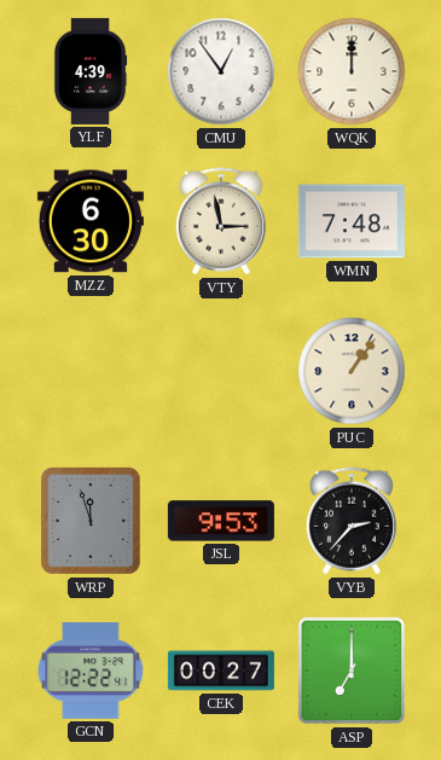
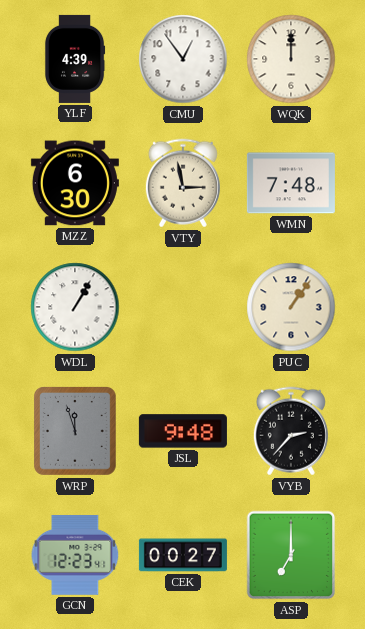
WDL: none -> 1:05 (75, 307)
JSL: 9:53 -> 9:48 (183, 431)
GCN: 12:22 -> 12:23 (75, 555)
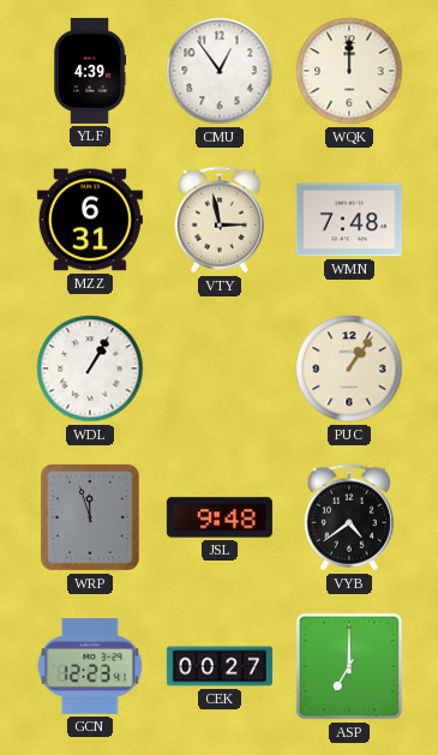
MZZ: 6:30 -> 6:31 (90, 220)
VYB: 2:37 -> 4:39 (349, 517)
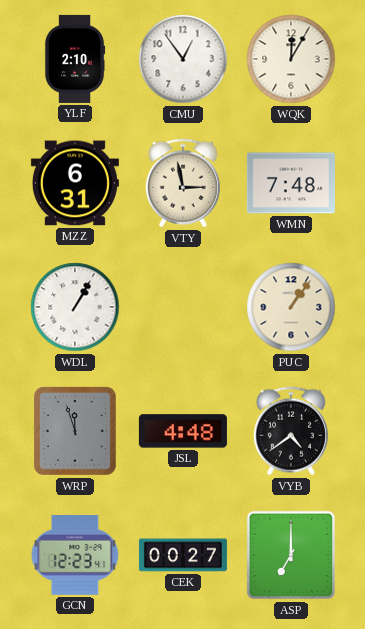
YLF: 4:39 -> 2:10 (75, 59)
WQK: 12:00 -> 12:05 (291, 59)
JSL: 9:48 -> 4:48 (183, 431)
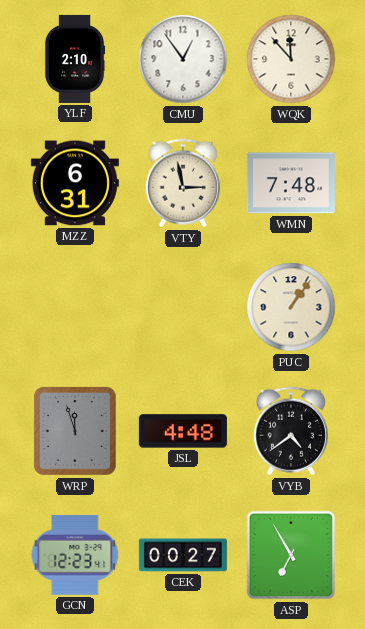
WQK: 12:05 -> 11:53 (291, 59)
WDL: 1:05 -> none (75, 307)
ASP: 7:00 -> 6:55 (291, 555)
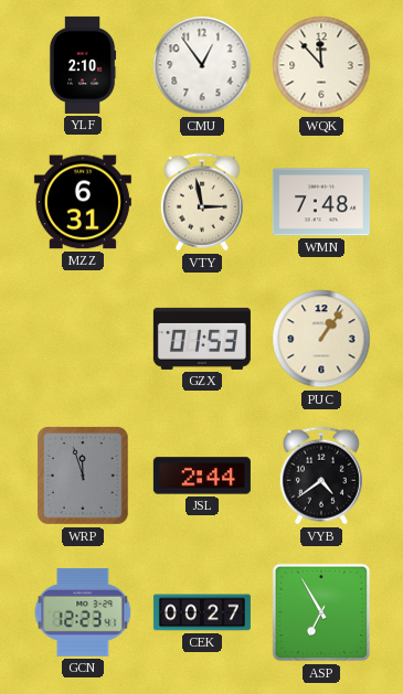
GZX: none -> 01:53 (202, 339)
JSL: 4:48 -> 2:44 (202, 476)
